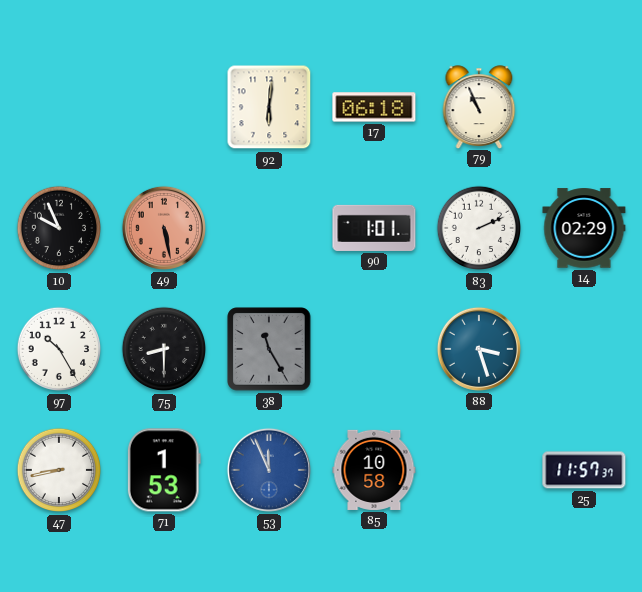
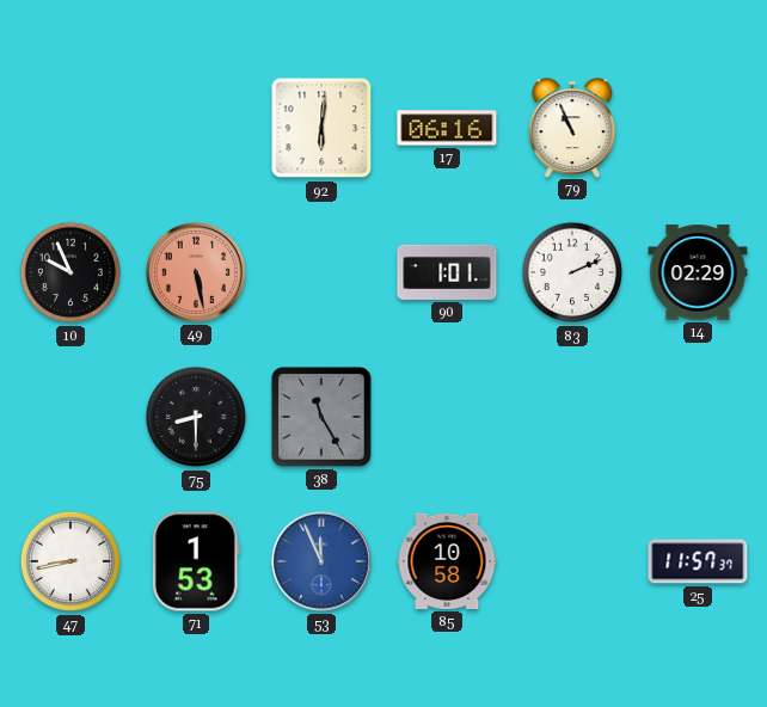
17: 06:18 -> 06:16 (447, 128)
97: 10:25 -> none (59, 349)
88: 3:27 -> none (479, 349)
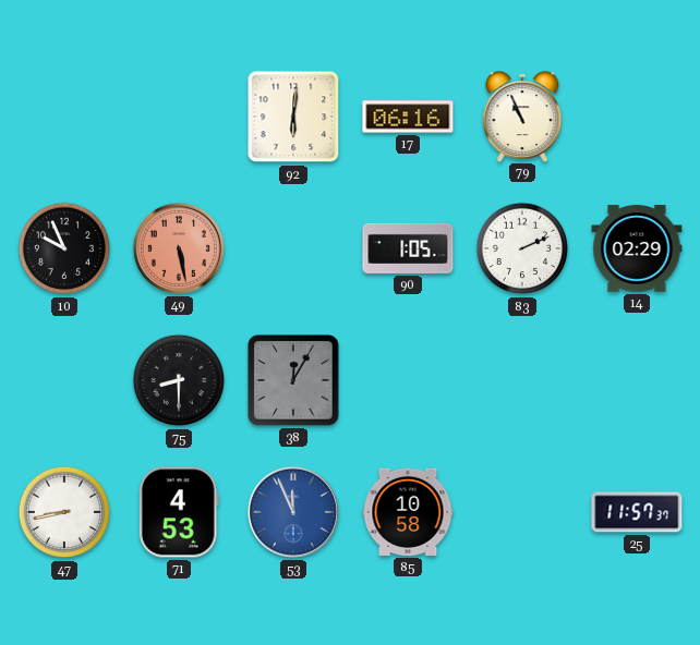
90: 1:01 -> 1:05 (408, 248)
38: 11:25 -> 12:05 (293, 380)
71: 1:53 -> 4:53 (179, 512)
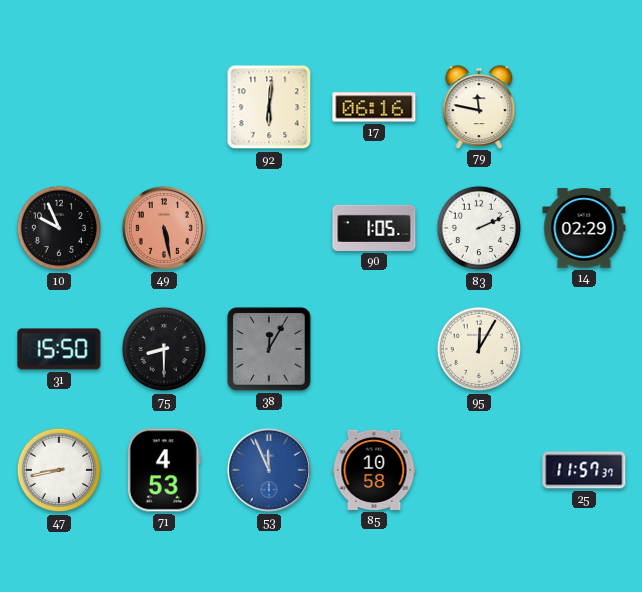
79: 10:56 -> 11:47 (479, 107)
31: none -> 15:50 (59, 349)
95: none -> 12:05 (479, 349)
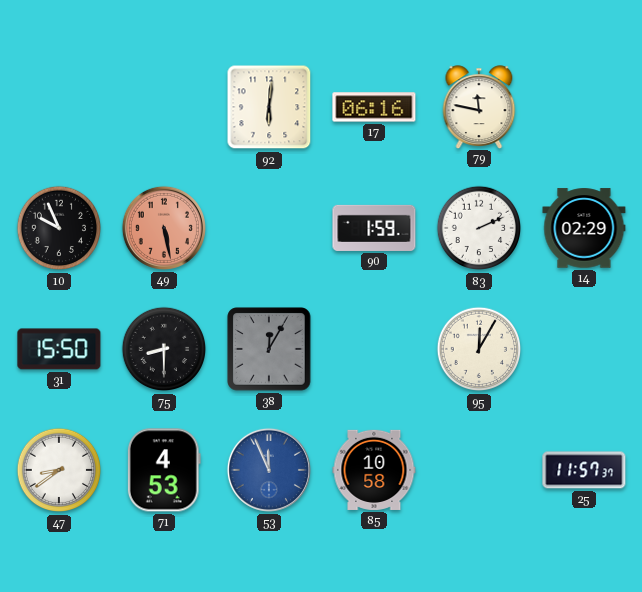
90: 1:05 -> 1:59 (374, 228)
47: 8:43 -> 8:39 (59, 470)
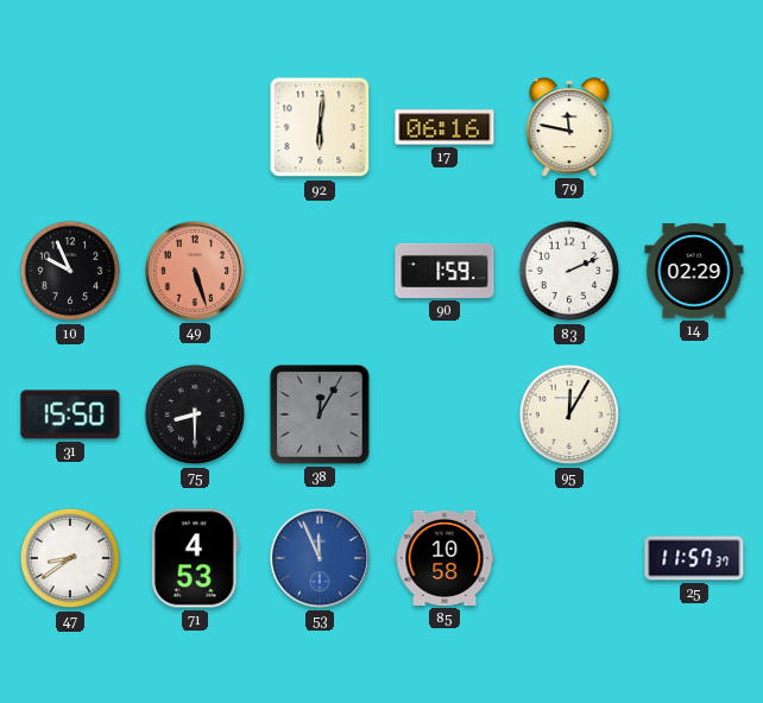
49: 5:28 -> 5:27 (195, 271)
